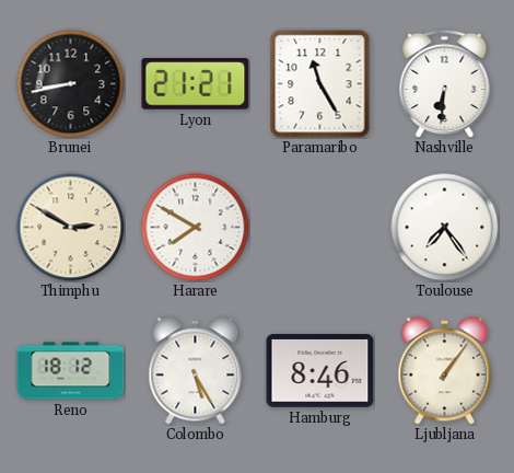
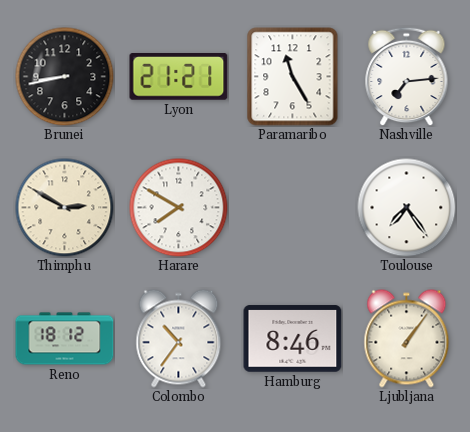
Nashville: 6:31 -> 7:14 (407, 76)
Colombo: 5:25 -> 10:36 (179, 339)
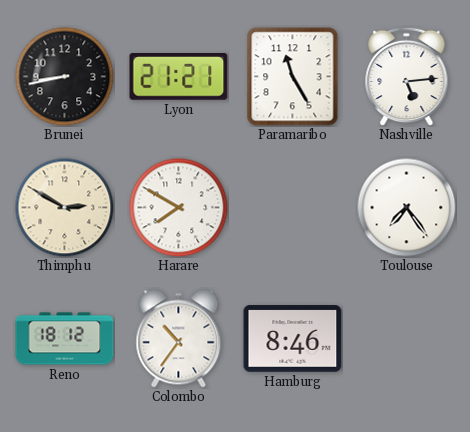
Nashville: 7:14 -> 5:14 (407, 76)
Ljubljana: 1:06 -> none (407, 339)
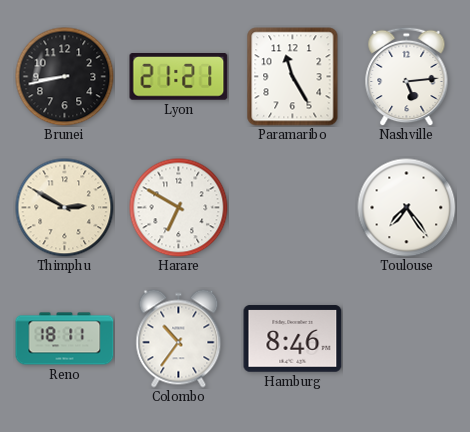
Harare: 7:50 -> 6:50 (179, 208)
Reno: 18:12 -> 18:11 (65, 339)
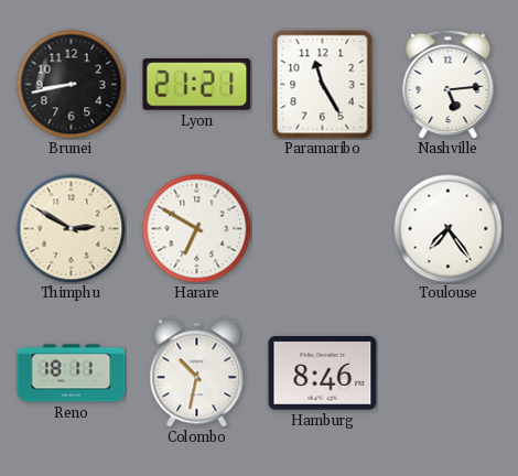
Colombo: 10:36 -> 10:32 (197, 374)
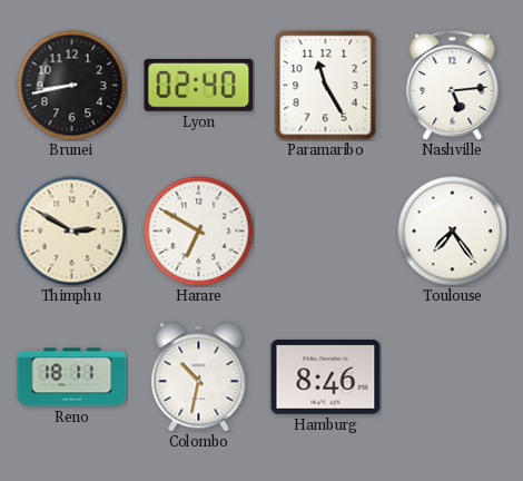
Lyon: 21:21 -> 02:40 (199, 86)
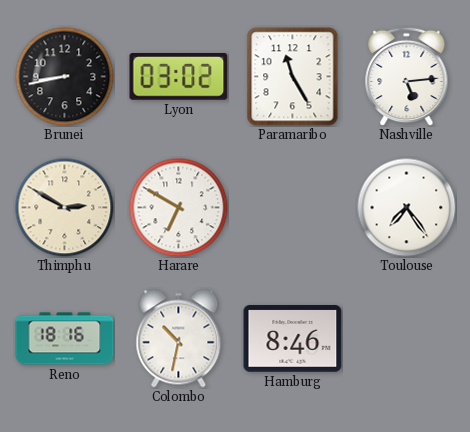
Lyon: 02:40 -> 03:02 (179, 77)
Reno: 18:11 -> 18:16 (65, 339)
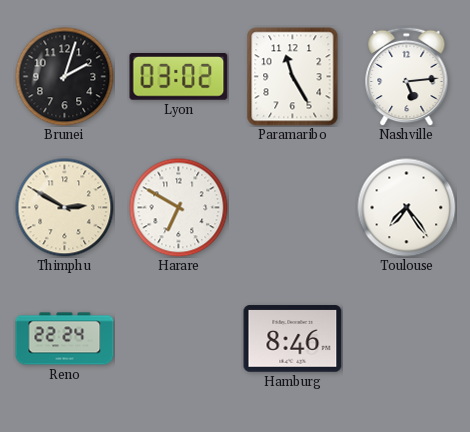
Brunei: 8:43 -> 2:03 (65, 77)
Reno: 18:16 -> 22:24 (65, 339)
Colombo: 10:32 -> none (179, 339)
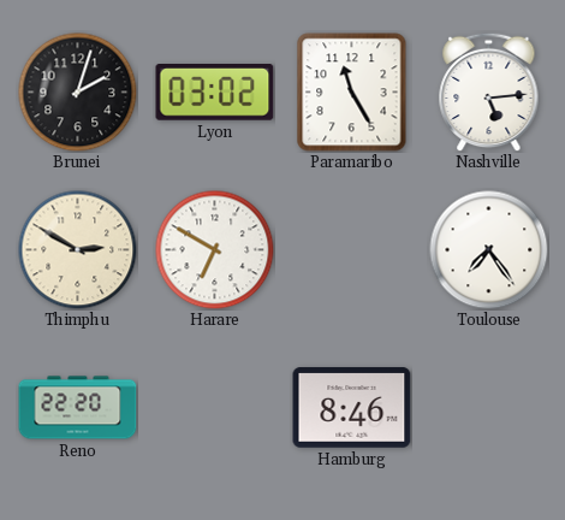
Reno: 22:24 -> 22:20 (78, 408)
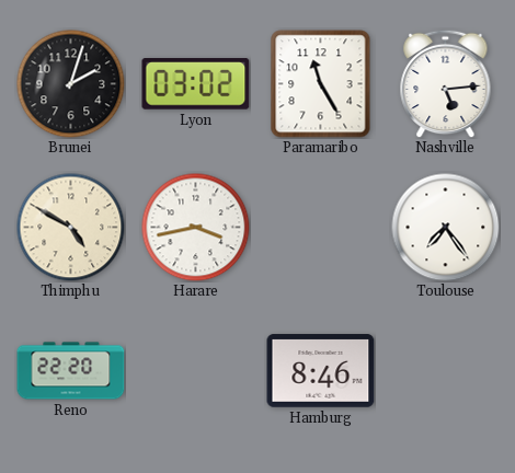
Thimphu: 2:50 -> 4:50 (71, 228)
Harare: 6:50 -> 3:43 (196, 228)
